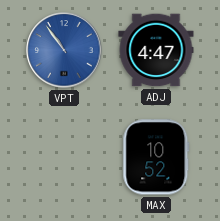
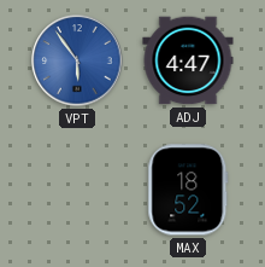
VPT: 10:54 -> 5:54 (77, 60)
MAX: 10:52 -> 18:52 (188, 190)
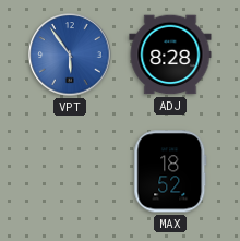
ADJ: 4:47 -> 8:28 (170, 55)
